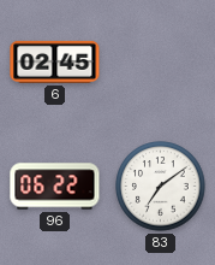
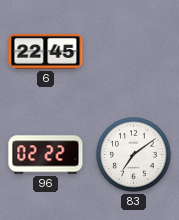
6: 02:45 -> 22:45 (46, 51)
96: 06:22 -> 02:22 (46, 155)
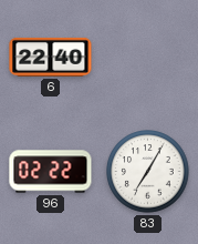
6: 22:45 -> 22:40 (51, 57)
83: 7:09 -> 7:05 (148, 172)
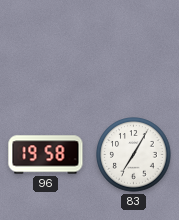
6: 22:40 -> none (51, 57)
96: 02:22 -> 19:58 (46, 155)
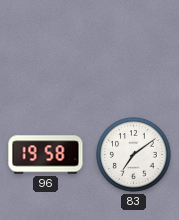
83: 7:05 -> 7:09 (134, 155)
